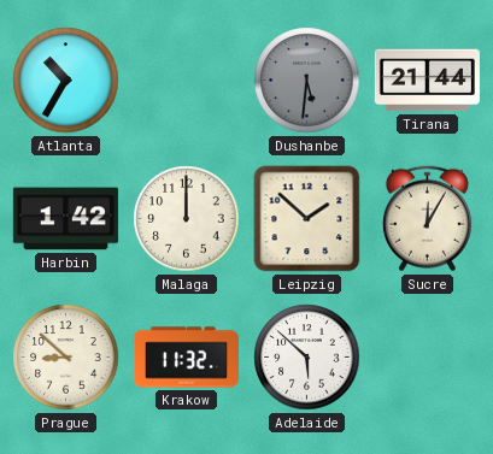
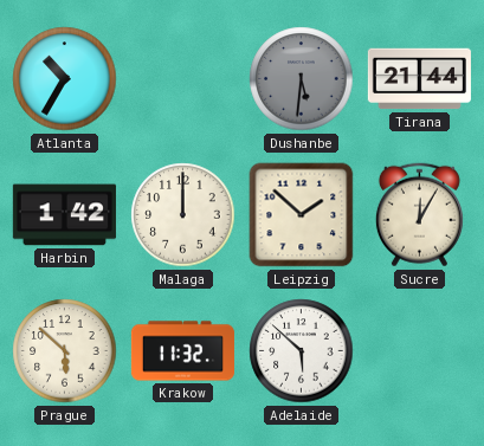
Prague: 8:52 -> 5:52 (65, 351)
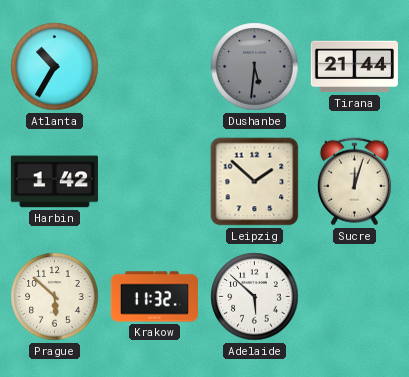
Malaga: 12:00 -> none (183, 215)
Sucre: 12:05 -> 12:03 (354, 182)
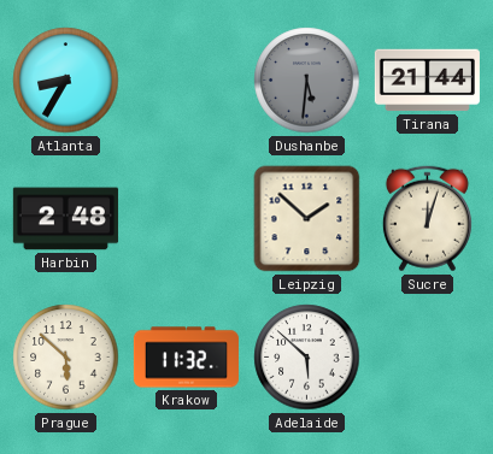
Atlanta: 10:35 -> 8:35 (66, 81)
Harbin: 1:42 -> 2:48 (65, 219)
